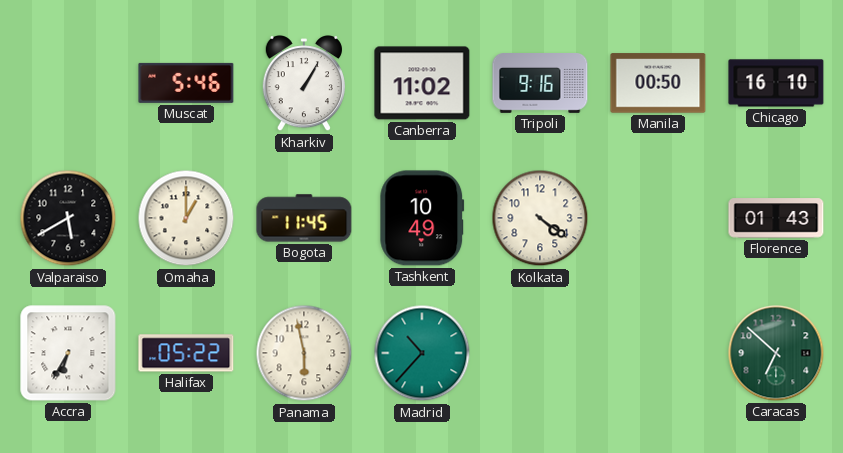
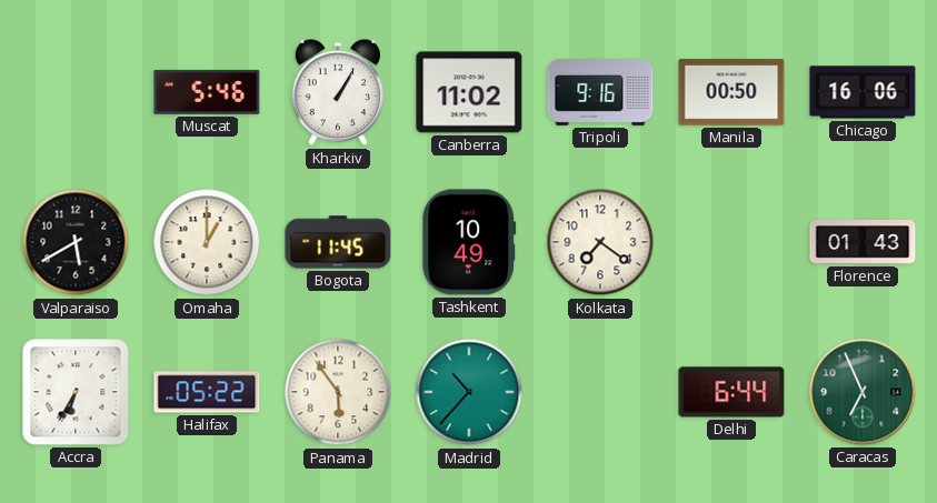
Chicago: 16:10 -> 16:06 (863, 92)
Kolkata: 4:21 -> 7:21 (600, 242)
Panama: 5:58 -> 5:54 (338, 392)
Delhi: none -> 6:44 (731, 392)
Caracas: 6:52 -> 6:56 (863, 392)
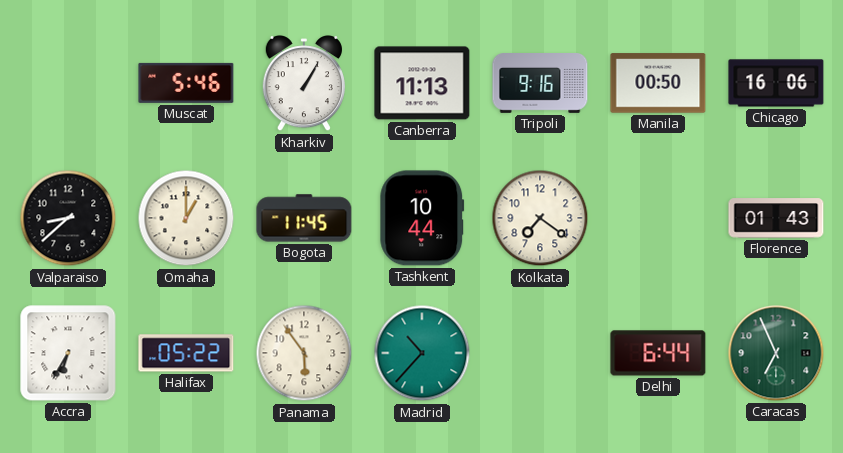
Canberra: 11:02 -> 11:13 (422, 83)
Valparaiso: 5:40 -> 8:38 (68, 218)
Tashkent: 10:49 -> 10:44 (422, 218)
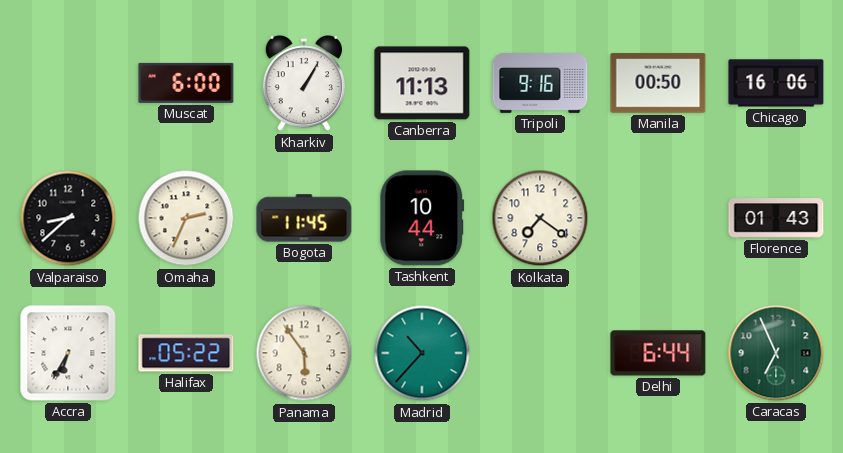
Muscat: 5:46 -> 6:00 (186, 83)
Omaha: 1:00 -> 2:34 (186, 218)
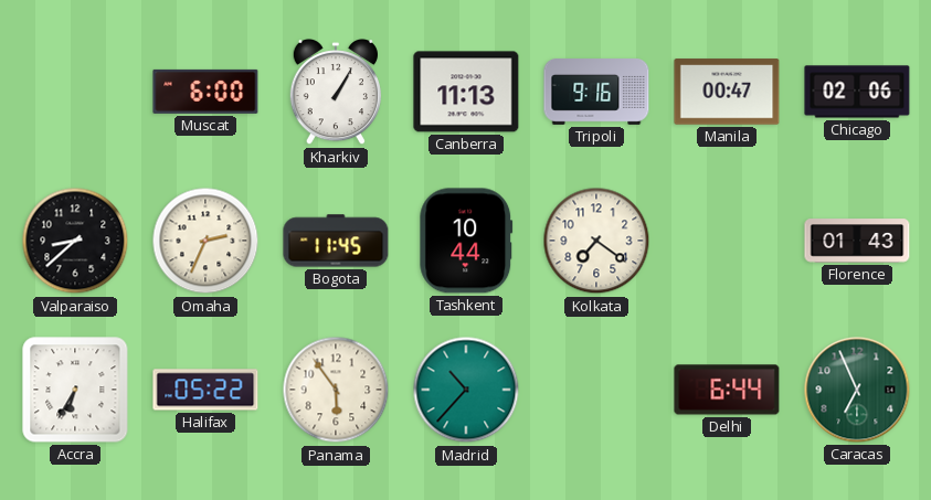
Manila: 00:50 -> 00:47 (727, 92)
Chicago: 16:06 -> 02:06 (857, 92)
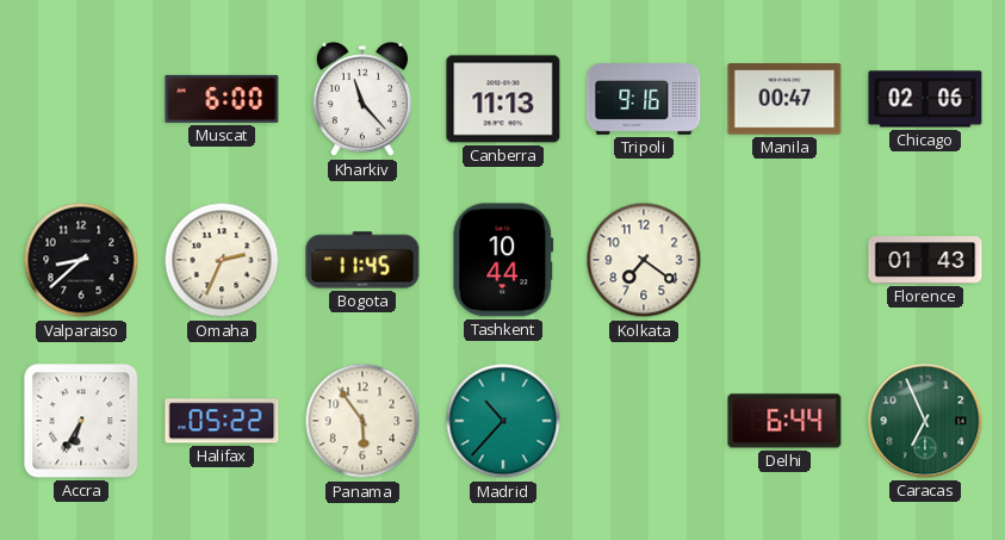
Kharkiv: 1:05 -> 11:23 (362, 100)
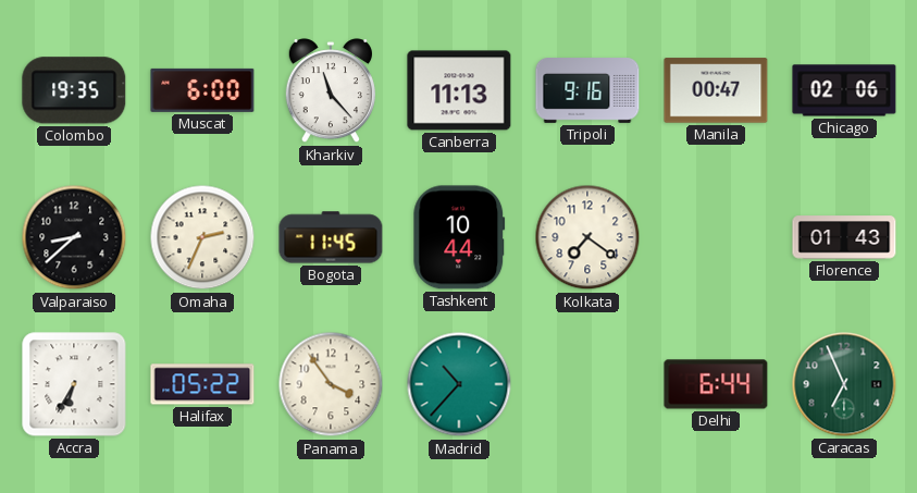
Colombo: none -> 19:35 (74, 90)
Panama: 5:54 -> 3:54 (331, 384)
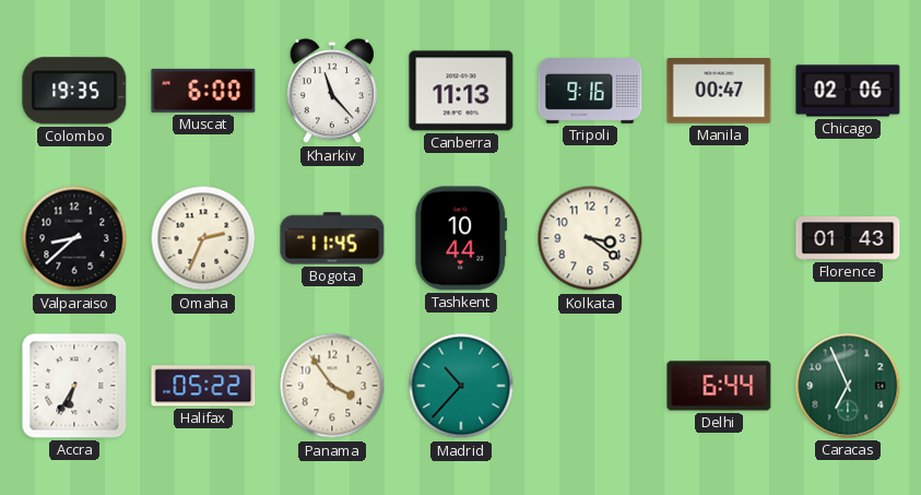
Kolkata: 7:21 -> 3:21 (590, 238)
